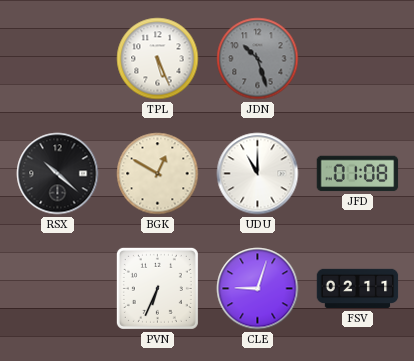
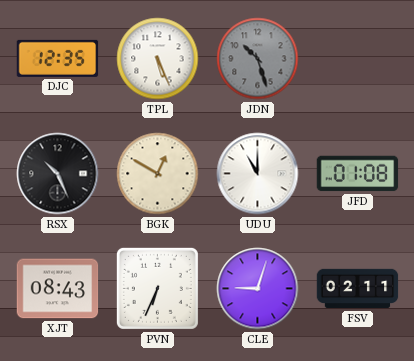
DJC: none -> 12:35 (58, 58)
RSX: 10:22 -> 10:26 (58, 174)
XJT: none -> 08:43 (58, 289)
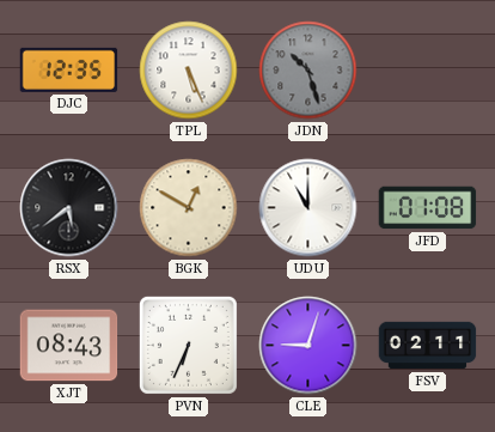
RSX: 10:26 -> 5:39 (69, 208)
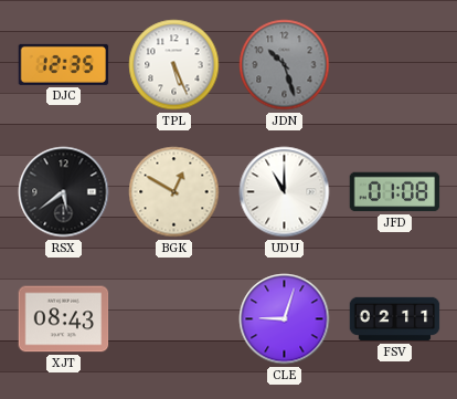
PVN: 6:34 -> none (188, 345)
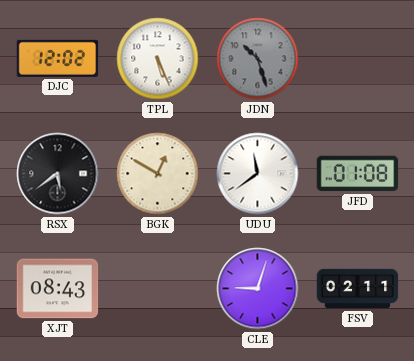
DJC: 12:35 -> 12:02 (58, 58)
UDU: 11:00 -> 11:39 (258, 174)
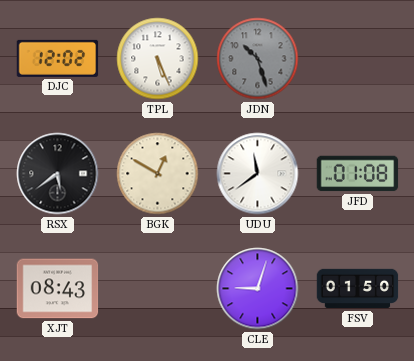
FSV: 02:11 -> 01:50 (358, 289)
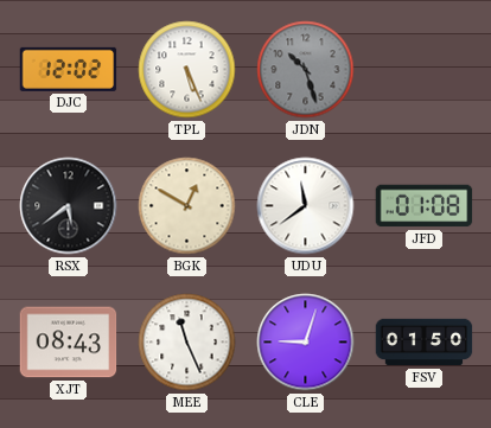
MEE: none -> 11:26 (187, 343)
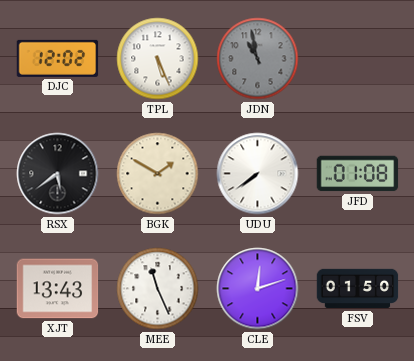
JDN: 10:27 -> 10:58 (258, 59)
BGK: 12:50 -> 1:50 (158, 174)
UDU: 11:39 -> 7:39 (258, 174)
XJT: 08:43 -> 13:43 (58, 289)
CLE: 9:03 -> 12:12 (258, 289)
